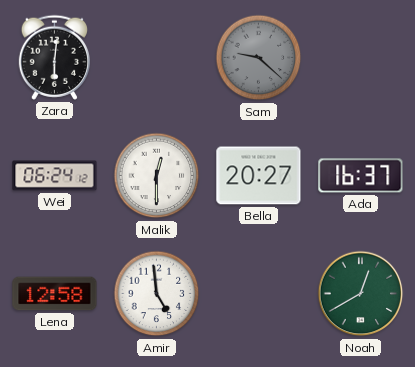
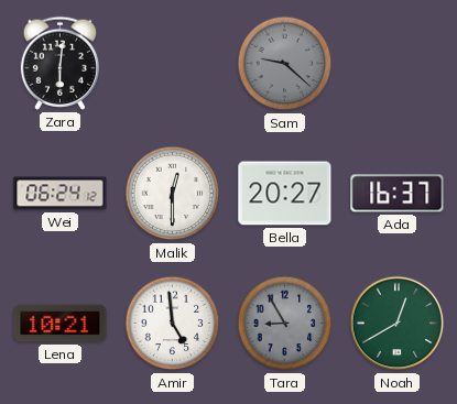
Lena: 12:58 -> 10:21 (61, 324)
Tara: none -> 8:55 (285, 324)
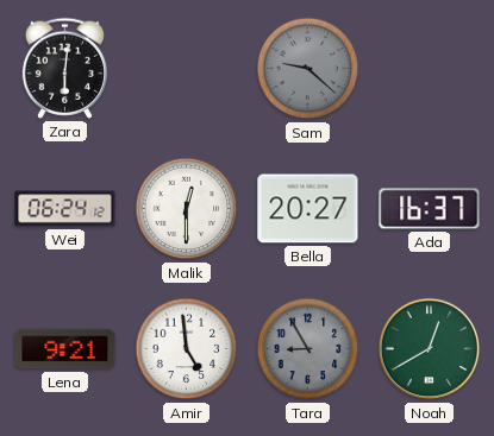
Lena: 10:21 -> 9:21 (65, 349)
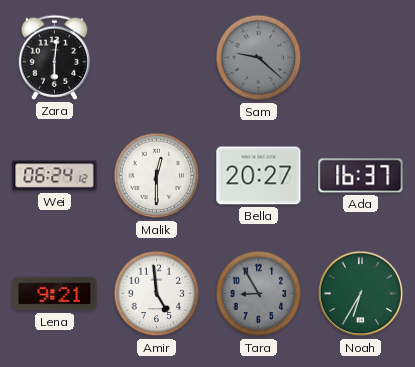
Noah: 12:40 -> 6:35 (361, 294)
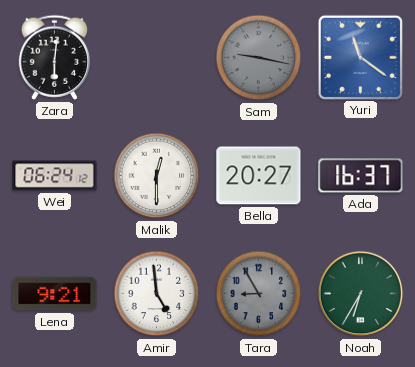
Sam: 9:22 -> 9:17 (259, 58)
Yuri: none -> 11:21 (360, 57)
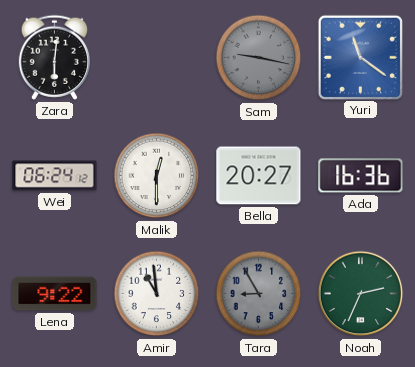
Ada: 16:37 -> 16:36 (361, 176)
Lena: 9:21 -> 9:22 (55, 294)
Amir: 4:59 -> 10:59 (157, 294)
Noah: 6:35 -> 2:34 (361, 294)
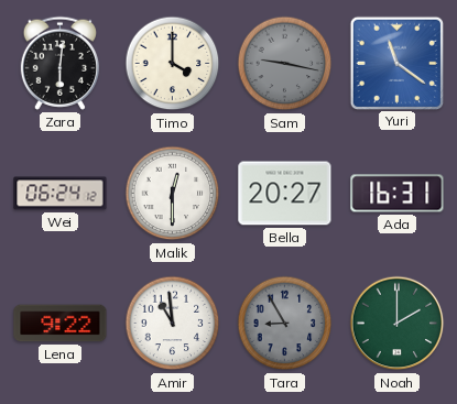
Timo: none -> 4:00 (173, 64)
Ada: 16:36 -> 16:31 (398, 194)
Noah: 2:34 -> 2:00 (398, 324)
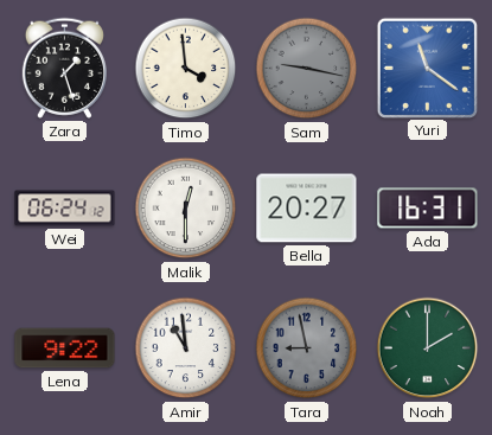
Zara: 6:01 -> 1:27 (64, 68)
Timo: 4:00 -> 3:59 (186, 69)
Tara: 8:55 -> 8:58 (307, 348)
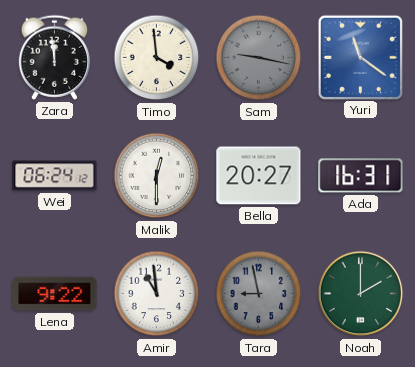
Zara: 1:27 -> 11:59 (54, 57)
